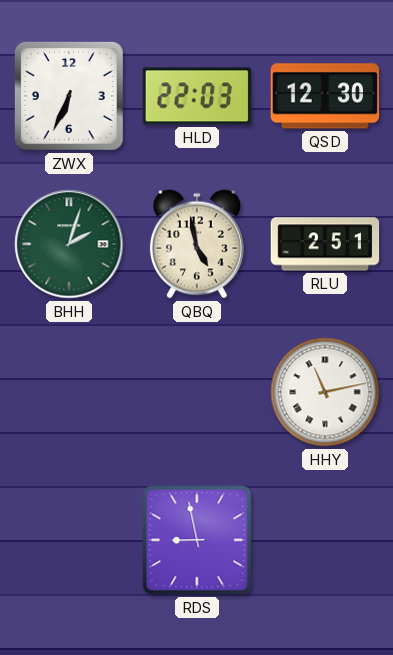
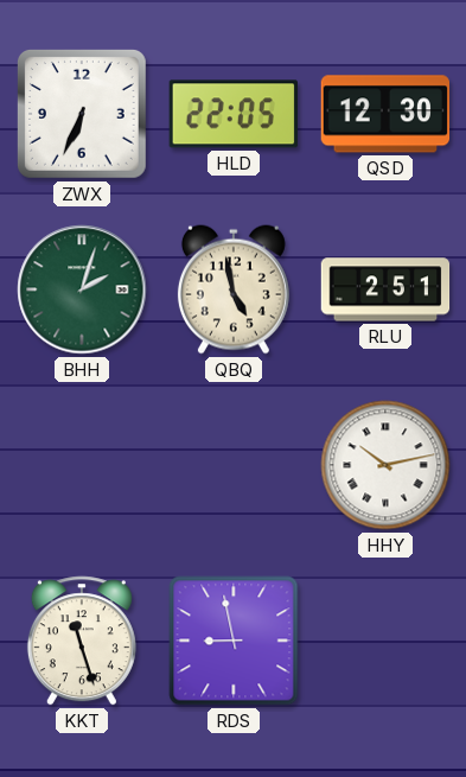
HLD: 22:03 -> 22:05 (232, 114)
HHY: 11:13 -> 10:13 (385, 465)
KKT: none -> 11:27 (82, 641)
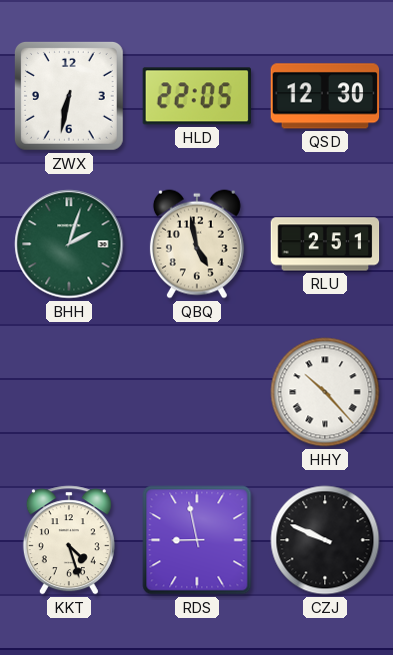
ZWX: 6:34 -> 6:32 (70, 97)
HHY: 10:13 -> 10:23 (325, 392)
KKT: 11:27 -> 4:27 (69, 540)
CZJ: none -> 9:49 (325, 540)
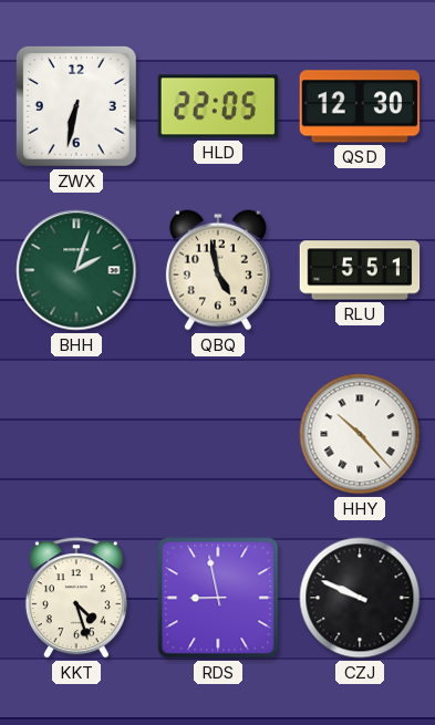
RLU: 2:51 -> 5:51 (360, 270)
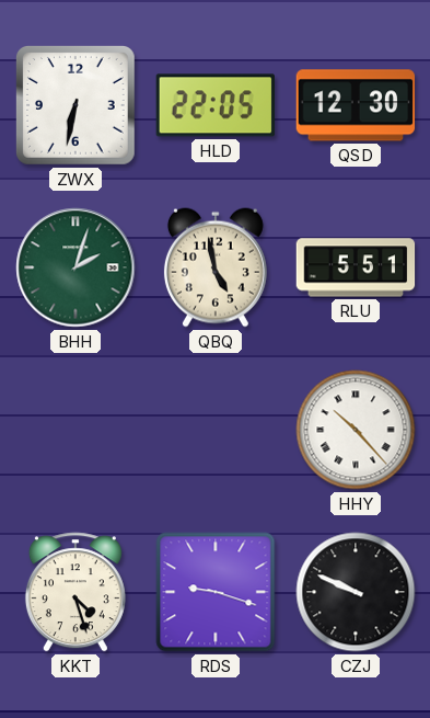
RDS: 8:58 -> 9:18 (216, 592)
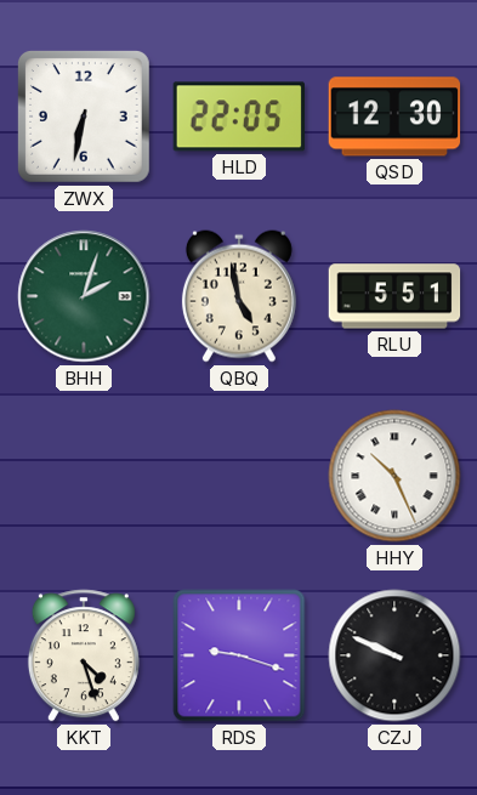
HHY: 10:23 -> 10:26 (394, 476)
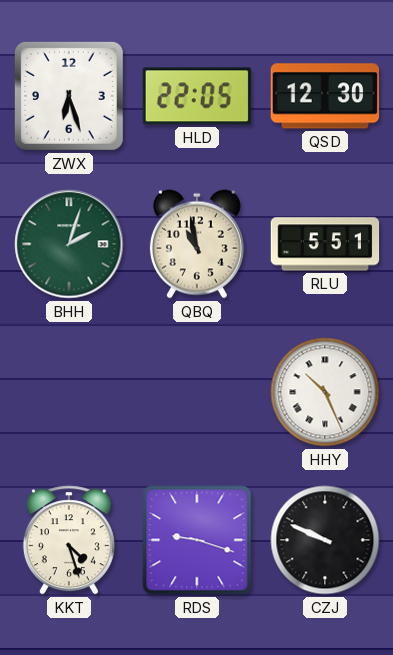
ZWX: 6:32 -> 6:27 (70, 97)
QBQ: 4:58 -> 10:58 (197, 244)
